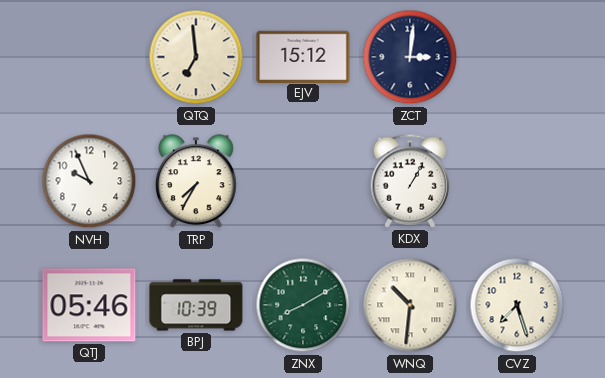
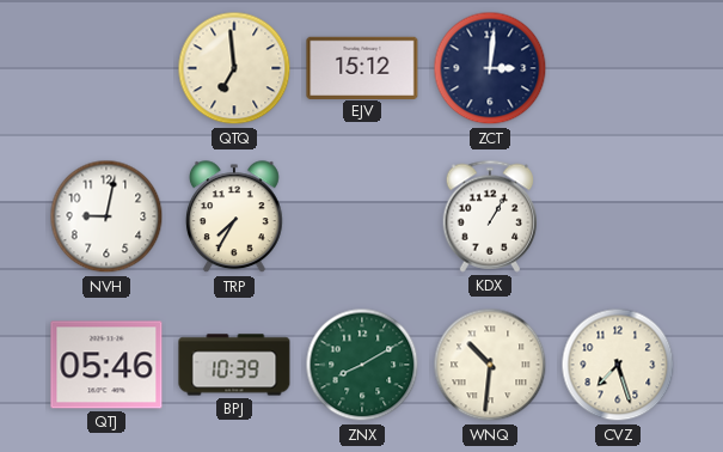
NVH: 9:56 -> 9:02 (106, 216)
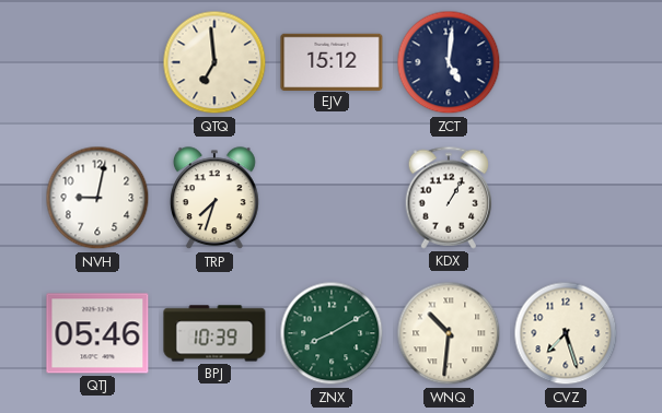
ZCT: 3:01 -> 5:01 (449, 62)
TRP: 7:35 -> 7:33 (214, 199)
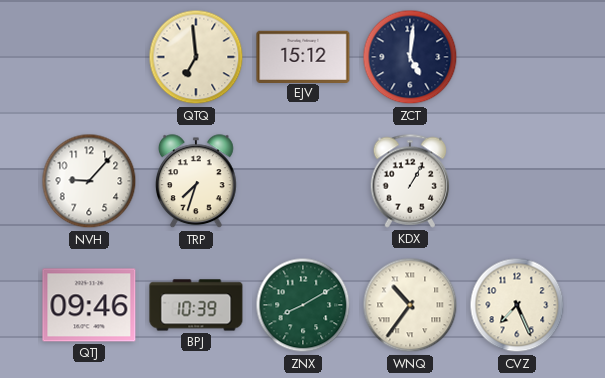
NVH: 9:02 -> 9:07 (89, 181)
QTJ: 05:46 -> 09:46 (89, 305)
WNQ: 10:31 -> 10:36 (410, 305)
CVZ: 7:27 -> 7:26 (517, 305)
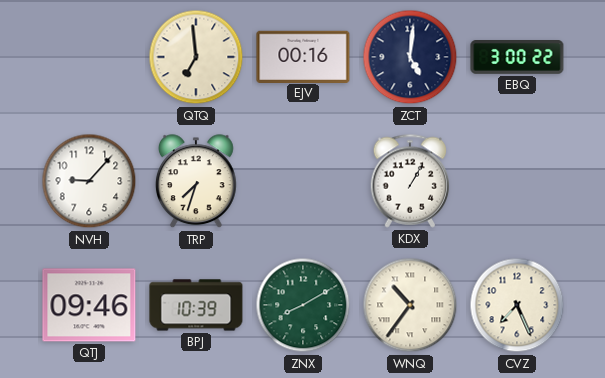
EJV: 15:12 -> 00:16 (303, 56)
EBQ: none -> 3:00 (517, 58)
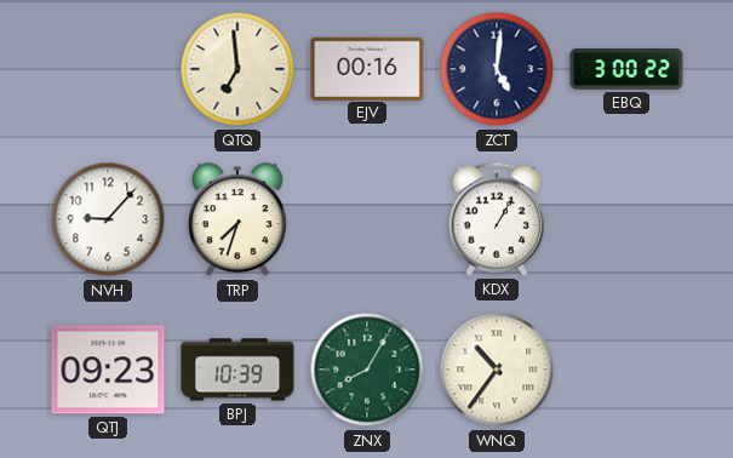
QTJ: 09:46 -> 09:23 (108, 370)
ZNX: 8:10 -> 8:05 (367, 370)
CVZ: 7:26 -> none (517, 305)
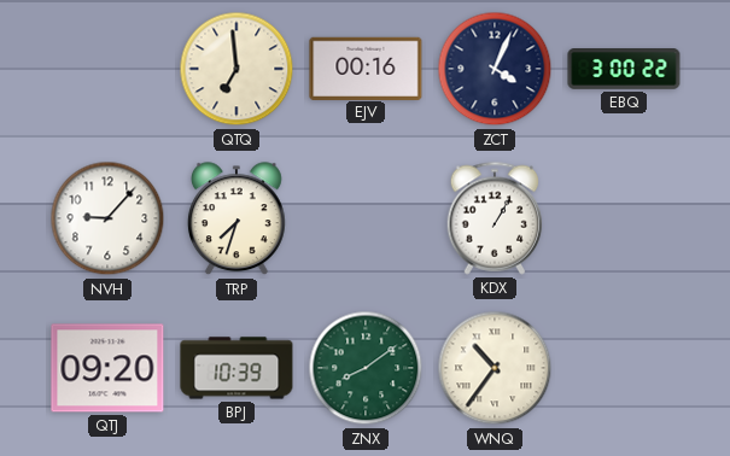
ZCT: 5:01 -> 4:04 (495, 69)
QTJ: 09:23 -> 09:20 (107, 368)
ZNX: 8:05 -> 8:09 (366, 368)
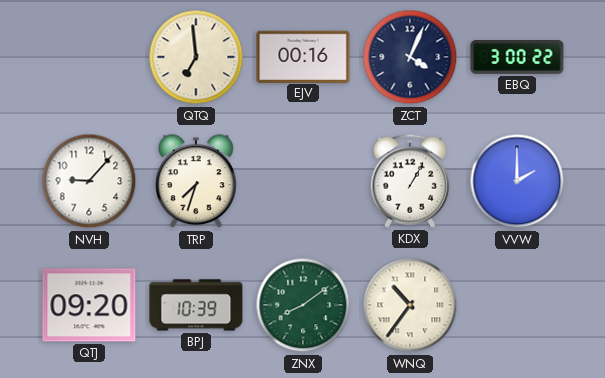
VVW: none -> 2:00 (517, 181)
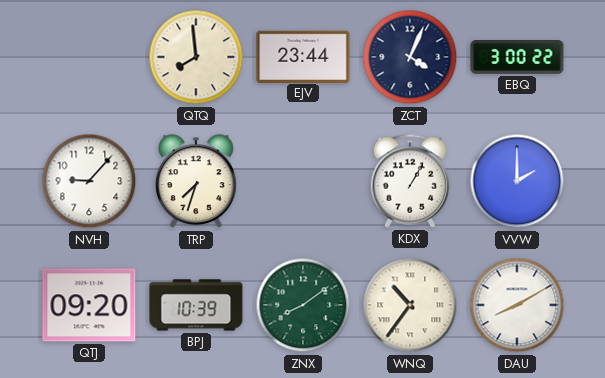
QTQ: 6:59 -> 7:59 (196, 57)
EJV: 00:16 -> 23:44 (303, 56)
DAU: none -> 8:10 (517, 305)
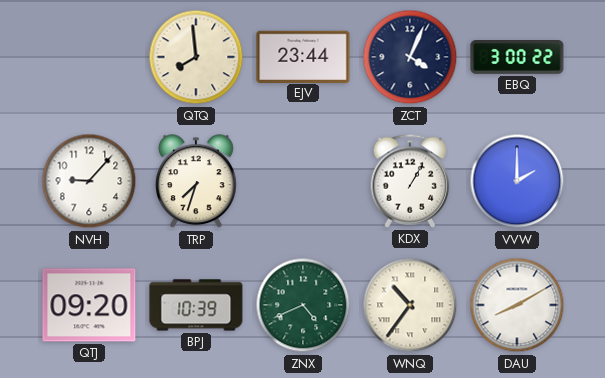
ZNX: 8:09 -> 4:41 (303, 305)
